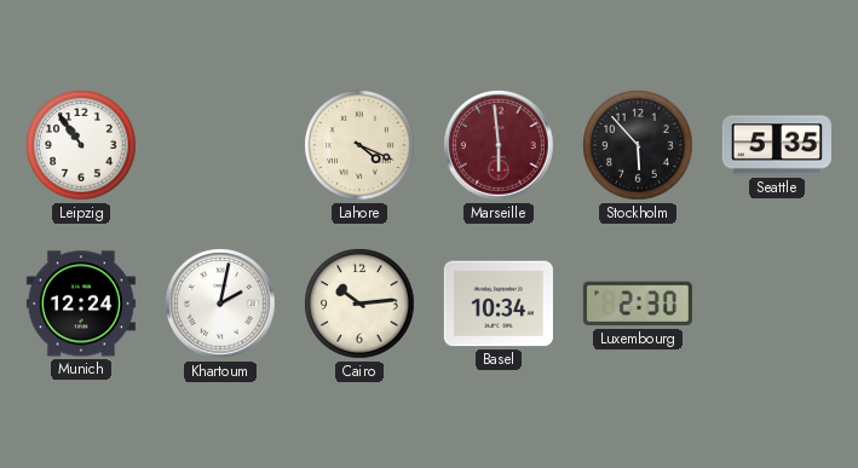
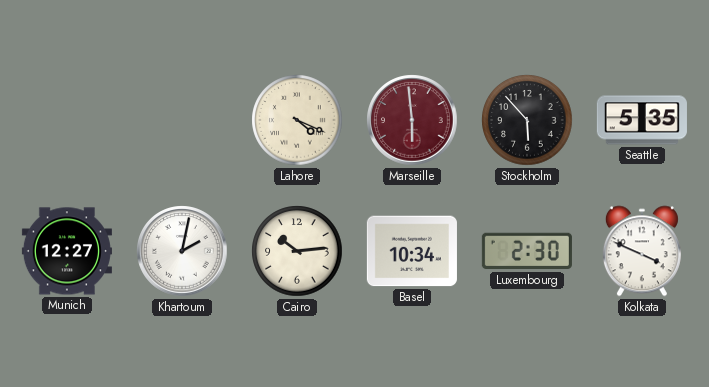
Leipzig: 10:54 -> none (81, 145)
Munich: 12:24 -> 12:27 (67, 251)
Kolkata: none -> 3:49 (642, 251)
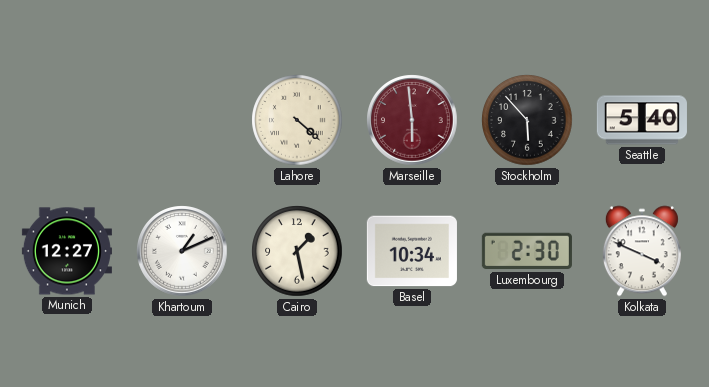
Lahore: 4:19 -> 4:22 (297, 120)
Seattle: 5:35 -> 5:40 (642, 120)
Khartoum: 2:02 -> 1:11 (182, 251)
Cairo: 10:14 -> 1:28 (297, 251)
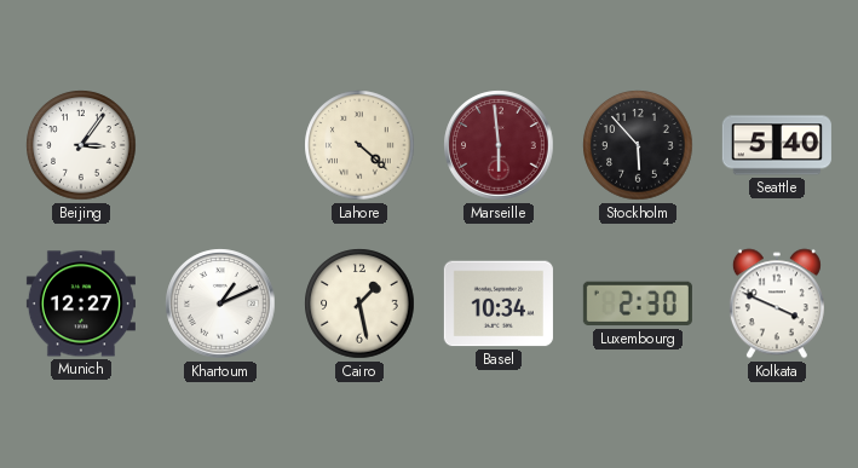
Beijing: none -> 3:06 (81, 145)
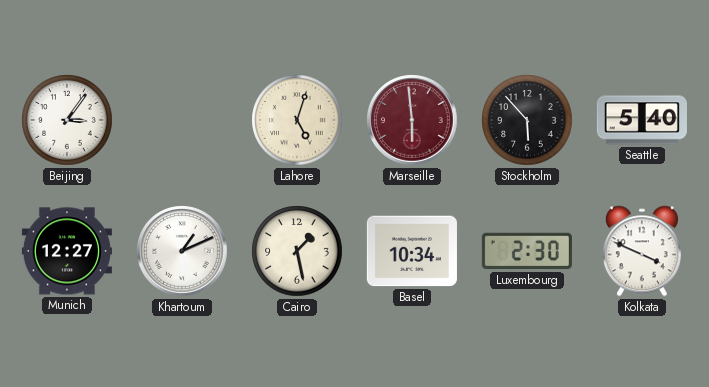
Lahore: 4:22 -> 5:03 (297, 120)
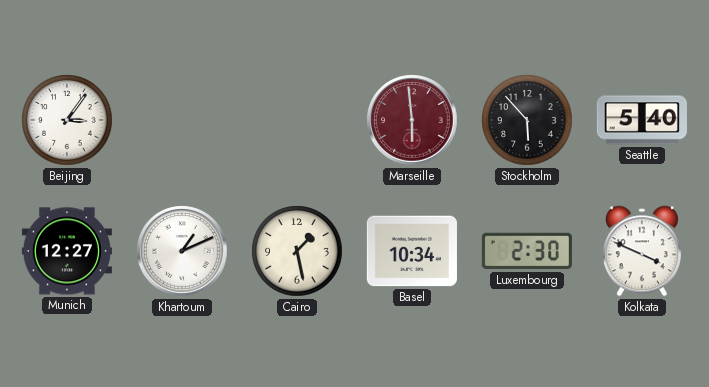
Lahore: 5:03 -> none (297, 120)
